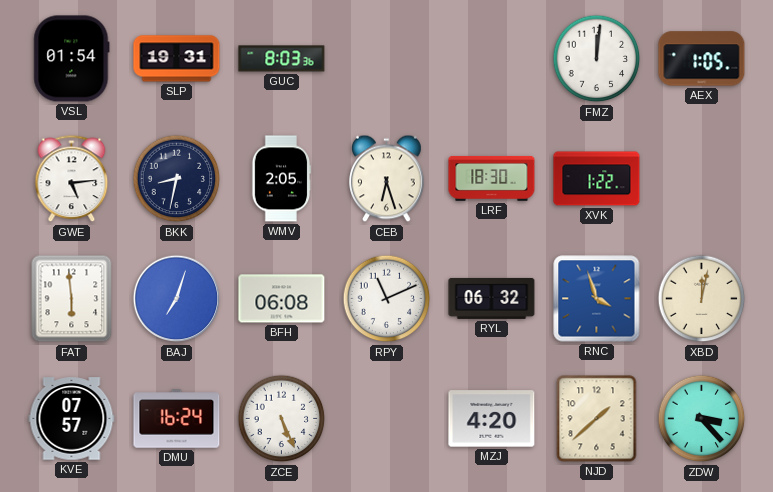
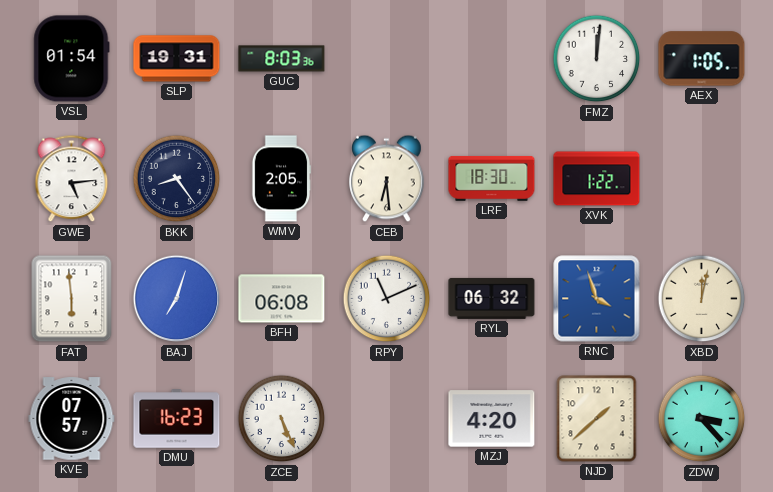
BKK: 8:32 -> 8:24 (177, 179)
CEB: 6:27 -> 6:29 (387, 179)
DMU: 16:24 -> 16:23 (177, 419)
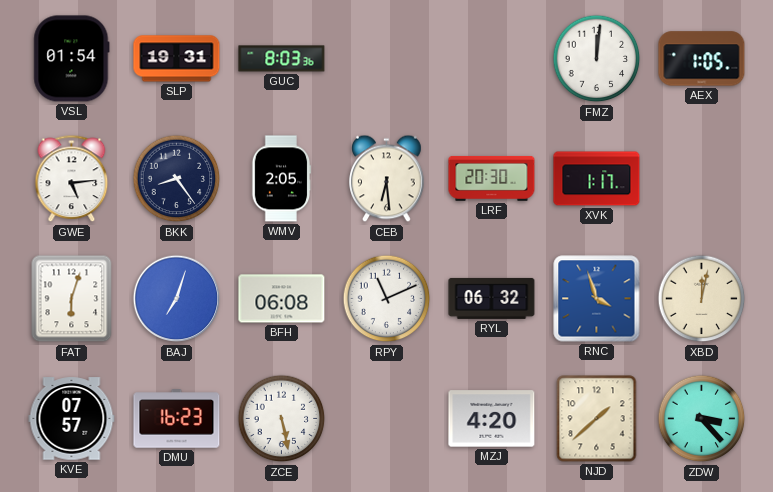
LRF: 18:30 -> 20:30 (492, 178)
XVK: 1:22 -> 1:17 (597, 179)
FAT: 5:59 -> 6:03 (72, 299)
ZCE: 5:26 -> 5:28 (282, 419)
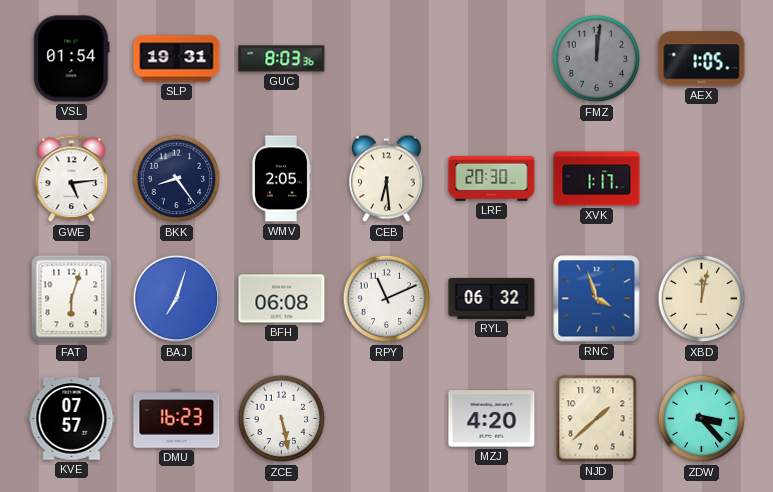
FMZ dial: white -> grey (597, 59)
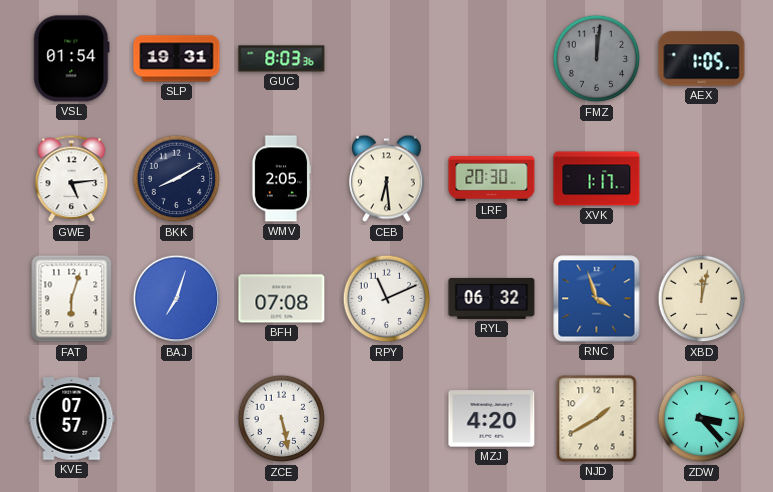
BKK: 8:24 -> 8:10 (177, 179)
BFH: 06:08 -> 07:08 (282, 299)
DMU: 16:23 -> none (177, 419)
NJD: 1:38 -> 1:40 (597, 419)
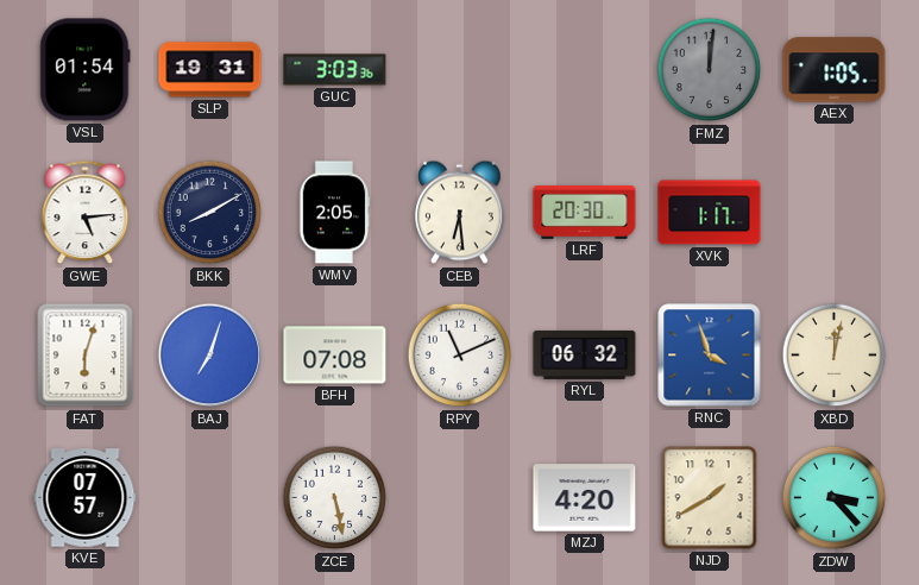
GUC: 8:03 -> 3:03 (335, 70)
